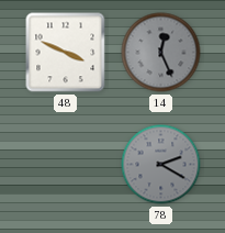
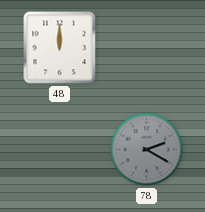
48: 3:49 -> 12:00 (60, 48)
14: 12:26 -> none (161, 53)
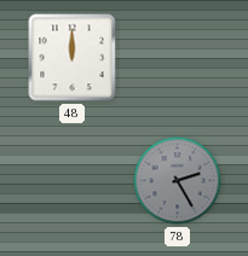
78: 2:20 -> 2:25 (178, 181)
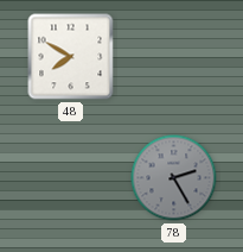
48: 12:00 -> 7:50 (71, 57)
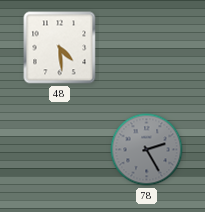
48: 7:50 -> 4:29 (60, 48)
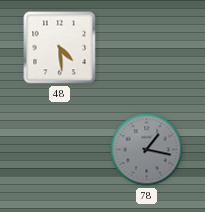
78: 2:25 -> 1:17 (147, 150)
